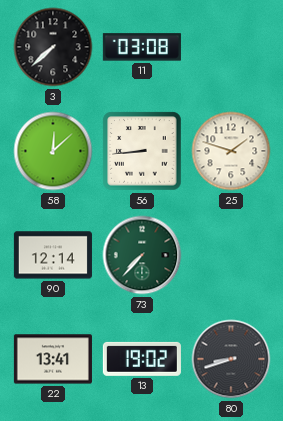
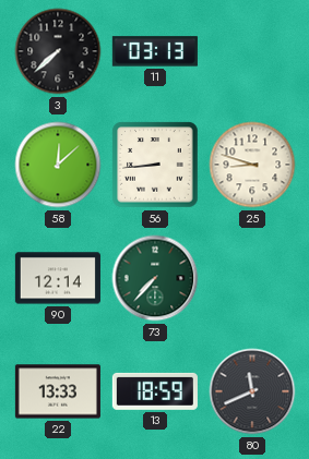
11: 03:08 -> 03:13 (155, 51)
25: 1:48 -> 8:48 (252, 165)
22: 13:41 -> 13:33 (58, 391)
13: 19:02 -> 18:59 (155, 391)
80: 8:42 -> 11:41 (252, 391)
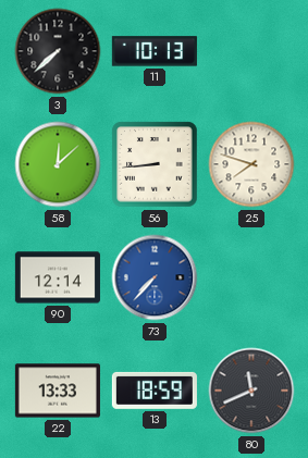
11: 03:13 -> 10:13 (155, 51)
25: 8:48 -> 7:48 (251, 164)
73 dial: green -> blue (155, 277)
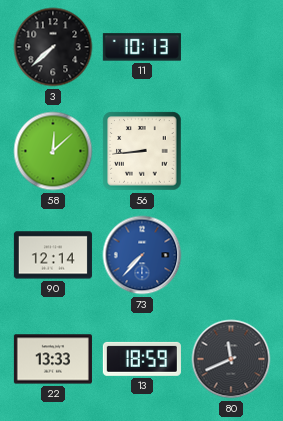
25: 7:48 -> none (251, 164)
